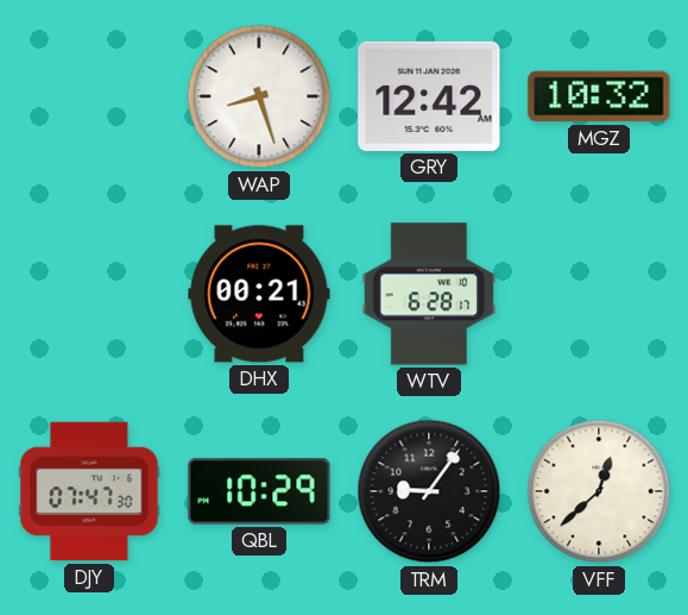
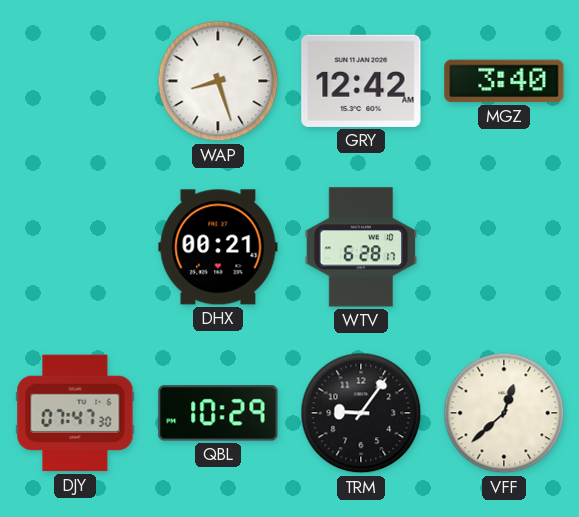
MGZ: 10:32 -> 3:40 (504, 81)
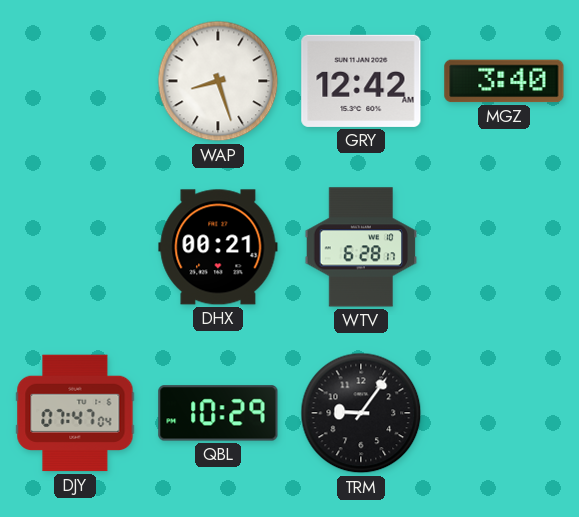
DJY: 07:47:30 -> 07:47:04 (75, 413)
VFF: 12:38 -> none (504, 413)
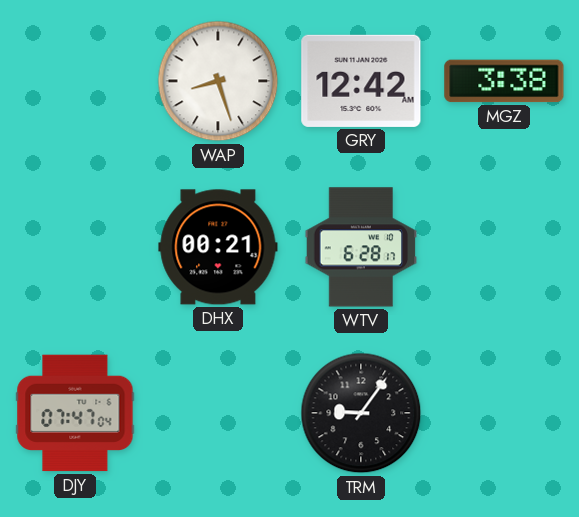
MGZ: 3:40 -> 3:38 (504, 81)
QBL: 10:29 -> none (218, 413)
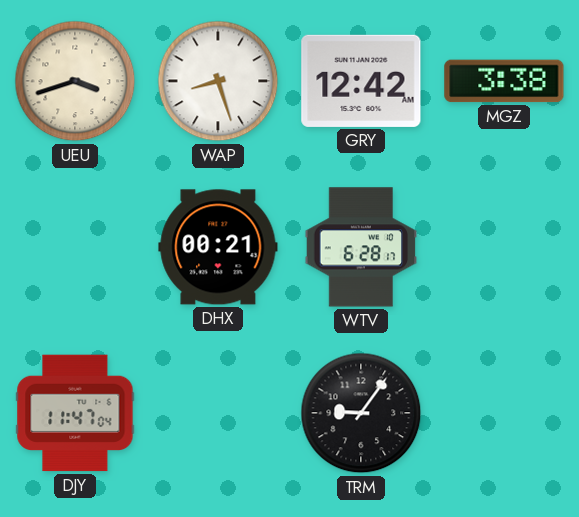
UEU: none -> 3:42 (75, 81)
DJY: 07:47 -> 11:47 (75, 413)
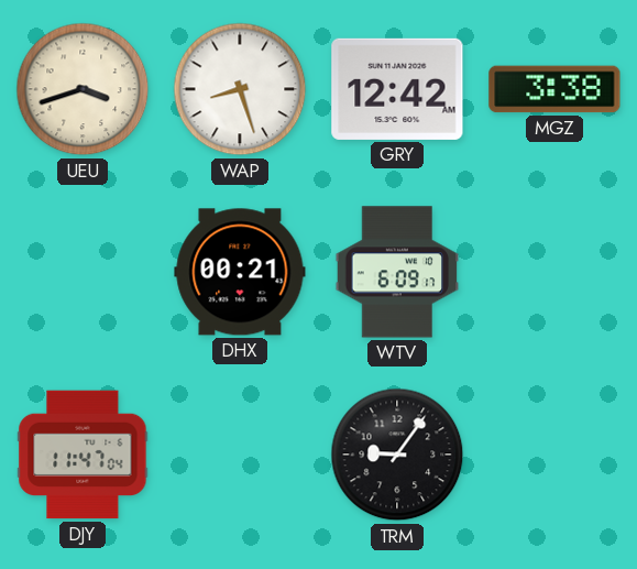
WTV: 6:28 -> 6:09 (397, 272)
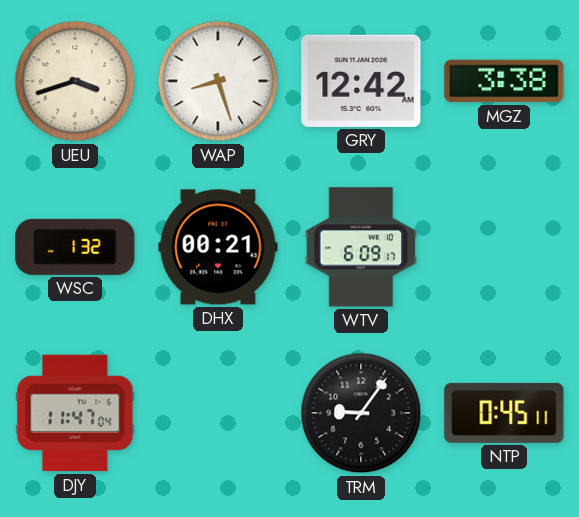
WSC: none -> 1:32 (75, 247)
NTP: none -> 0:45 (504, 413)
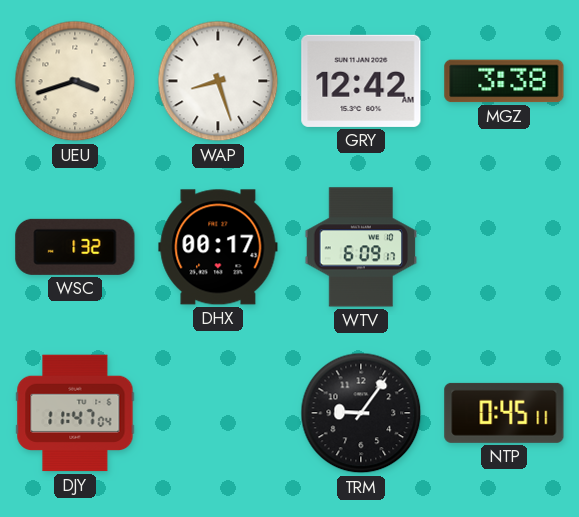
DHX: 00:21 -> 00:17 (218, 247)
